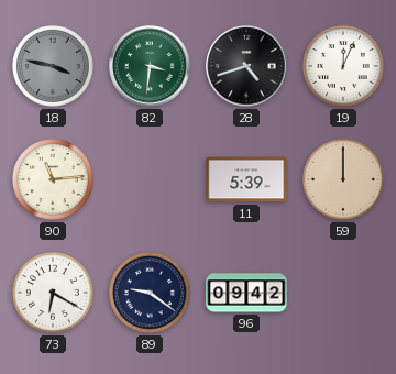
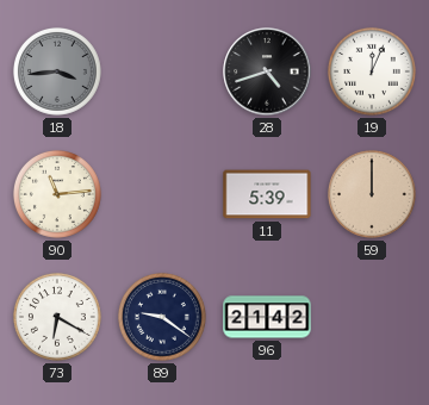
18: 3:47 -> 3:44 (57, 71)
82: 3:31 -> none (150, 66)
96: 09:42 -> 21:42 (267, 317)
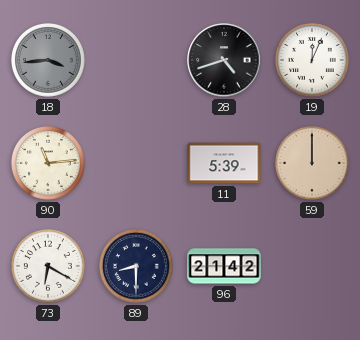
89: 9:21 -> 8:30 (136, 266)
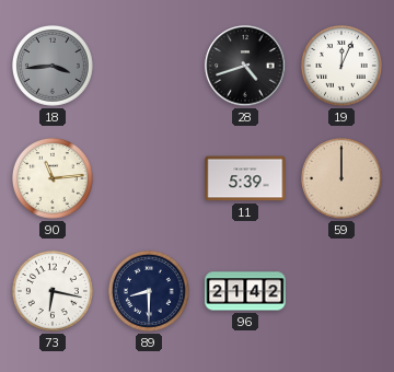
73: 6:20 -> 6:17 (53, 291)
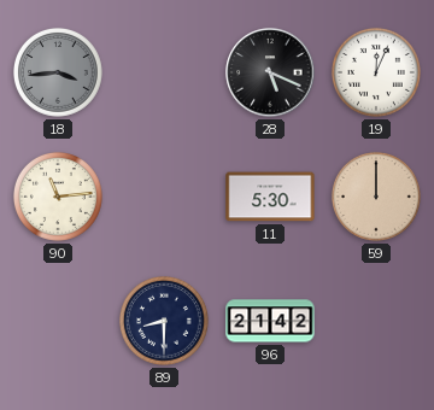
28: 4:42 -> 5:19 (270, 72)
11: 5:39 -> 5:30 (270, 197)
73: 6:17 -> none (53, 291)
